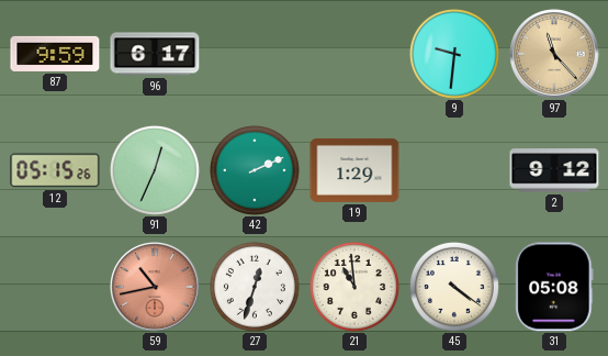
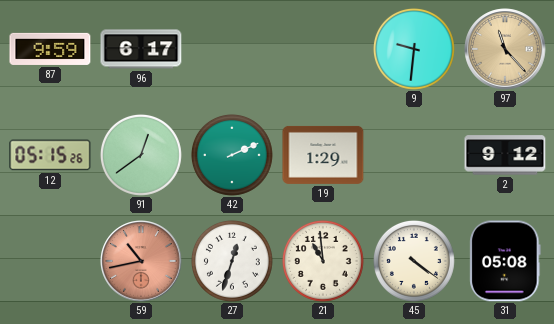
91: 12:34 -> 12:39 (141, 155)
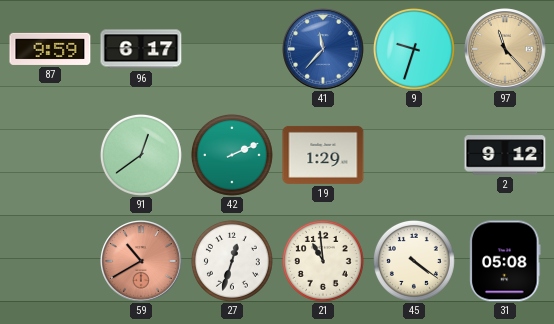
41: none -> 11:37 (323, 49)
9: 9:31 -> 9:33 (414, 49)
12: 05:15 -> none (50, 155)
59: 10:43 -> 10:40 (141, 261)
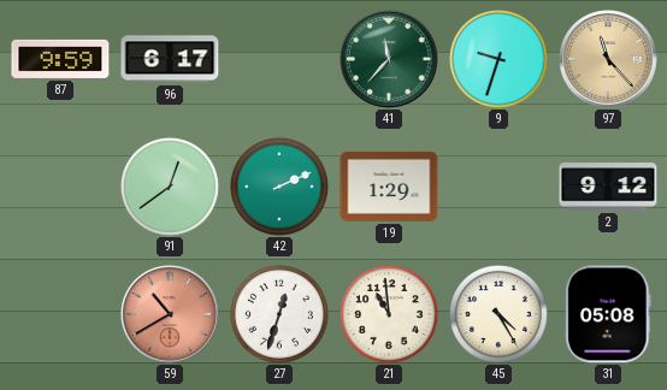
41 dial: blue -> green (389, 59)
45: 4:21 -> 4:25 (498, 314)
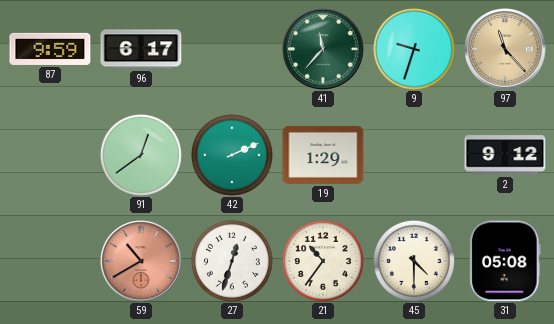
21: 10:59 -> 10:36 (323, 261)
45: 4:25 -> 4:30 (414, 261)
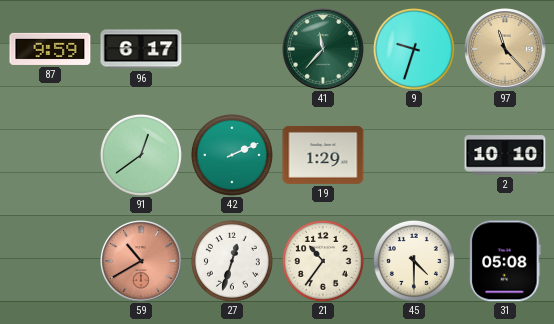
2: 9:12 -> 10:10 (505, 155)
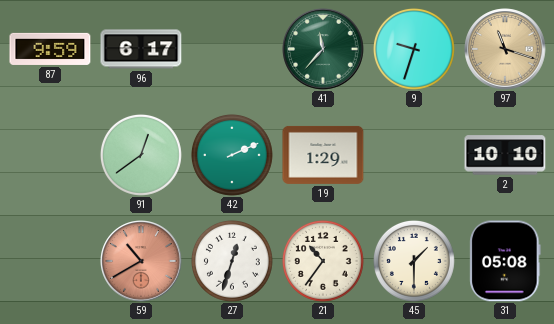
97: 11:23 -> 11:18 (505, 49)
45: 4:30 -> 1:30 (414, 261)
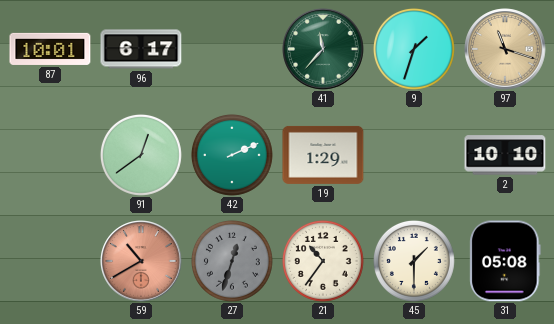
87: 9:59 -> 10:01 (50, 49)
9: 9:33 -> 1:33 (414, 49)
27 dial: white -> grey (232, 261)
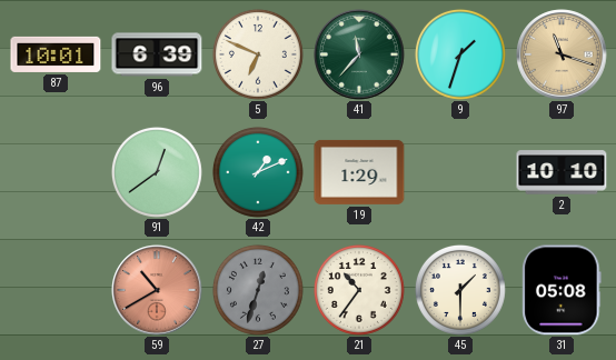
96: 6:17 -> 6:39 (157, 54)
5: none -> 6:49 (258, 54)
42: 2:11 -> 1:11 (258, 172)
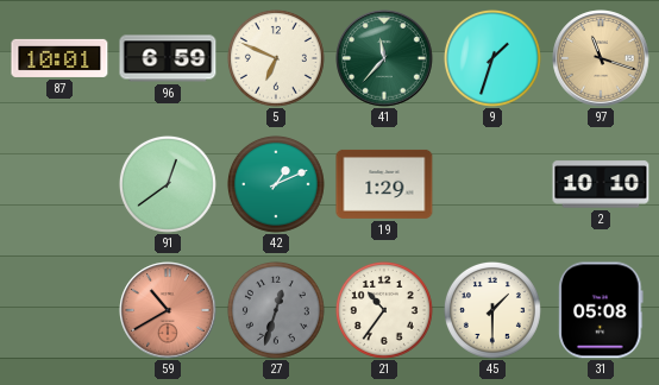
96: 6:39 -> 6:59 (168, 58)
